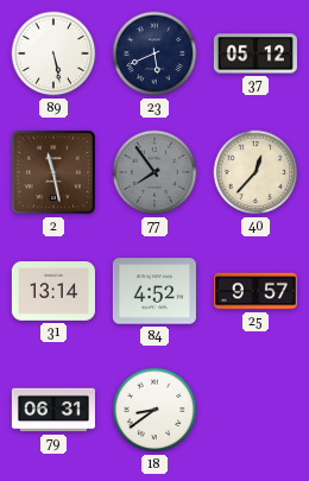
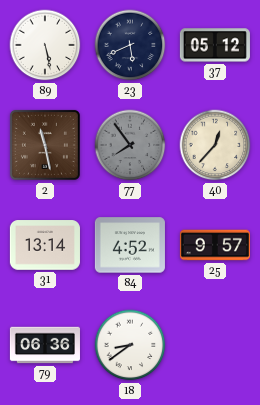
79: 06:31 -> 06:36 (45, 345)
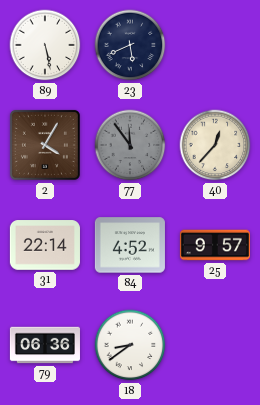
37: 05:12 -> none (215, 45)
2: 11:28 -> 4:05 (45, 145)
77: 7:54 -> 11:54 (130, 145)
31: 13:14 -> 22:14 (45, 245)
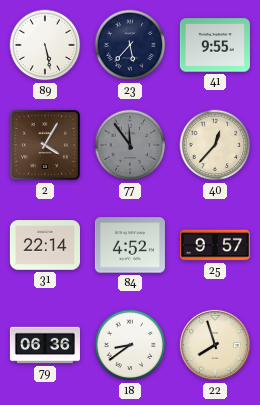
23: 5:41 -> 5:37 (130, 45)
41: none -> 9:55 (215, 45)
22: none -> 7:57 (215, 345)
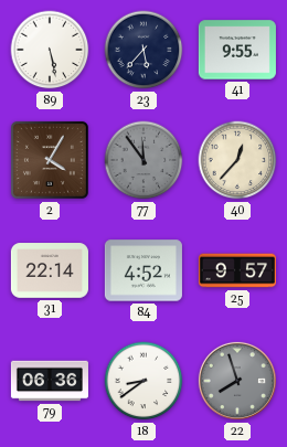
22 dial: cream -> grey (237, 381)
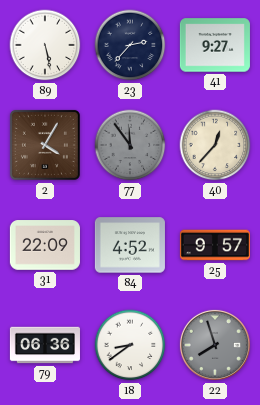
23: 5:37 -> 2:37 (130, 45)
41: 9:55 -> 9:27 (215, 45)
31: 22:14 -> 22:09 (45, 245)
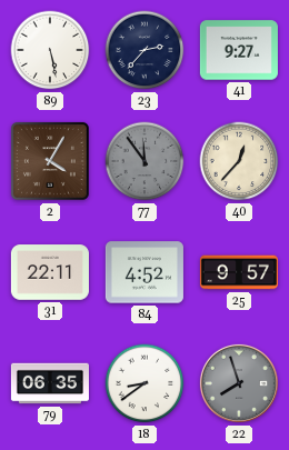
31: 22:09 -> 22:11 (50, 272)
79: 06:36 -> 06:35 (50, 383)
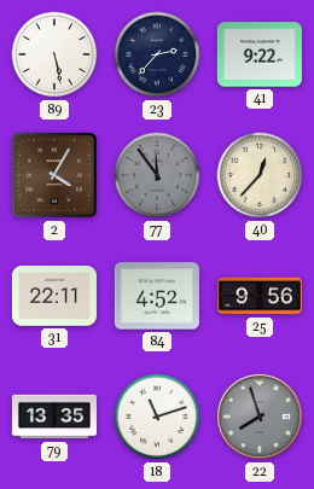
41: 9:27 -> 9:22 (260, 54)
25: 9:57 -> 9:56 (260, 296)
79: 06:35 -> 13:35 (54, 417)
18: 8:39 -> 11:12 (157, 417)
